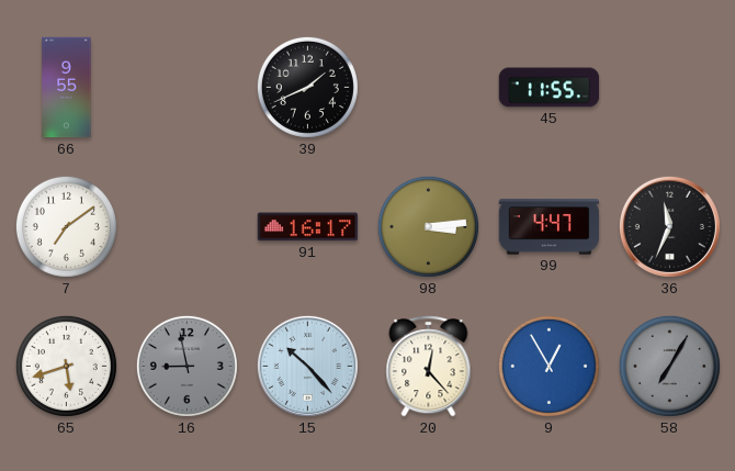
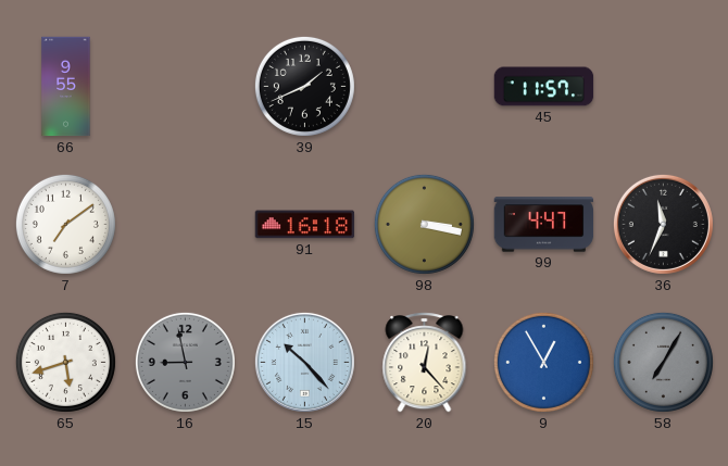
45: 11:55 -> 11:57 (544, 87)
91: 16:17 -> 16:18 (305, 225)
98: 3:14 -> 3:17 (424, 224)
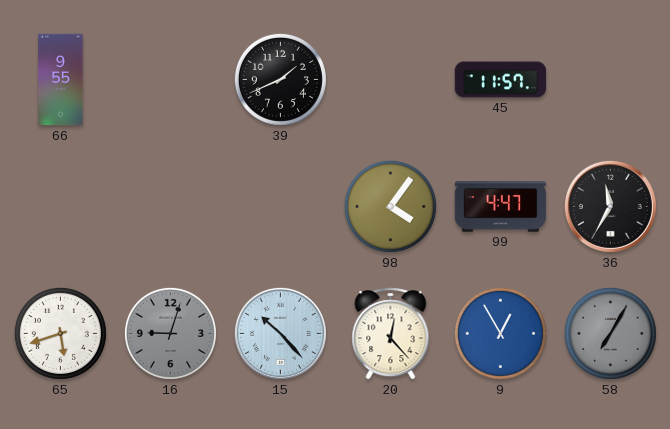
7: 7:09 -> none (65, 224)
91: 16:18 -> none (305, 225)
98: 3:17 -> 4:06 (390, 206)
36: 11:34 -> 11:35 (610, 206)
16: 8:58 -> 9:03 (170, 333)
